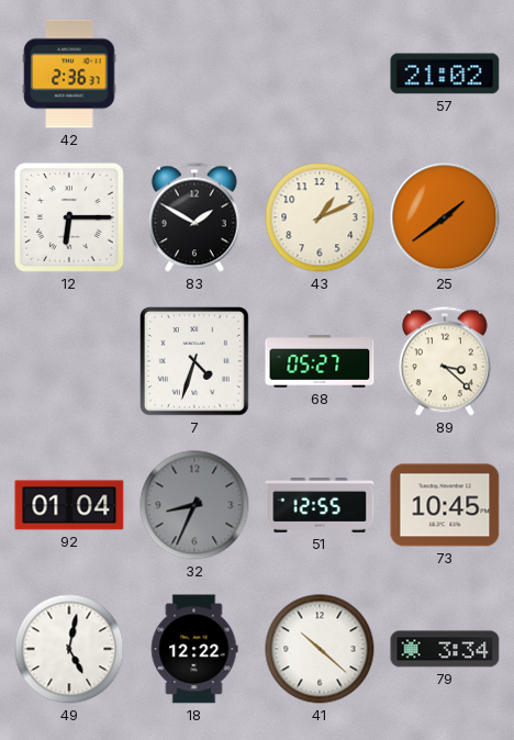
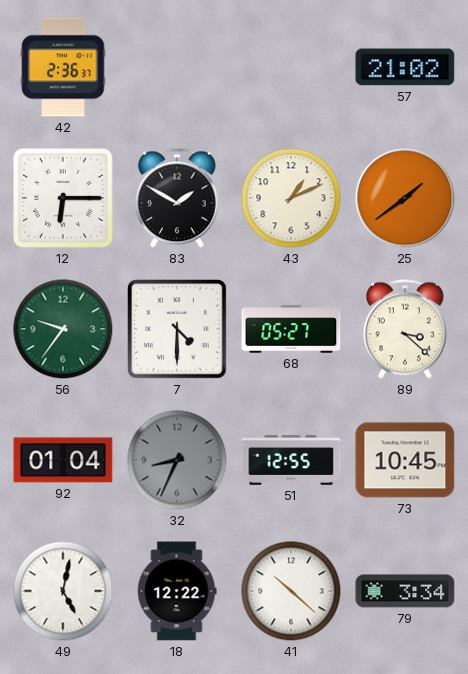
56: none -> 9:36 (63, 329)
7: 4:33 -> 4:30 (178, 330)
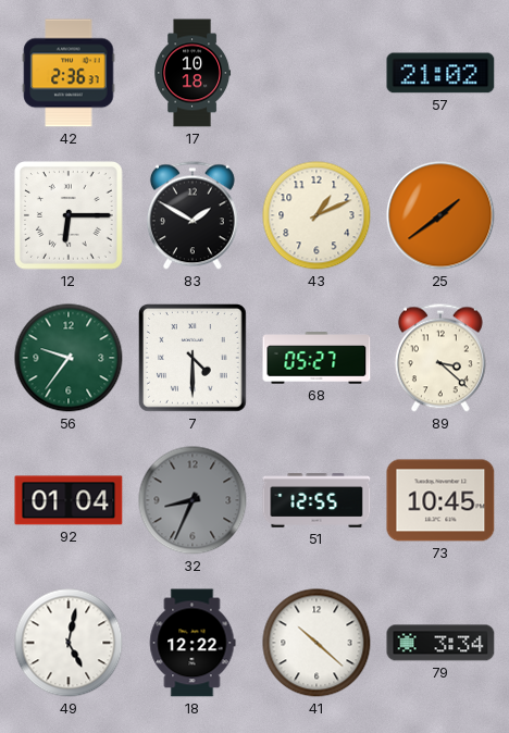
17: none -> 10:18 (193, 73)
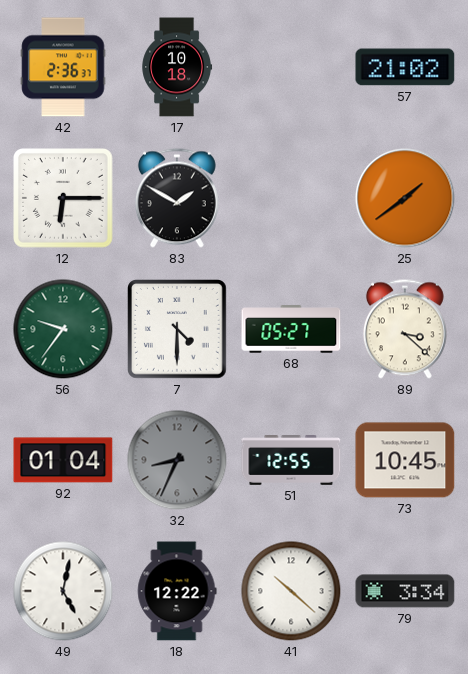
43: 1:11 -> none (316, 215)
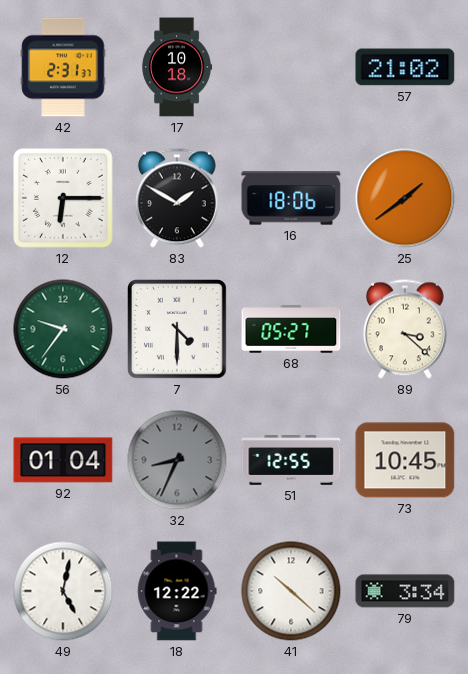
42: 2:36 -> 2:31 (63, 67)
16: none -> 18:06 (291, 198)
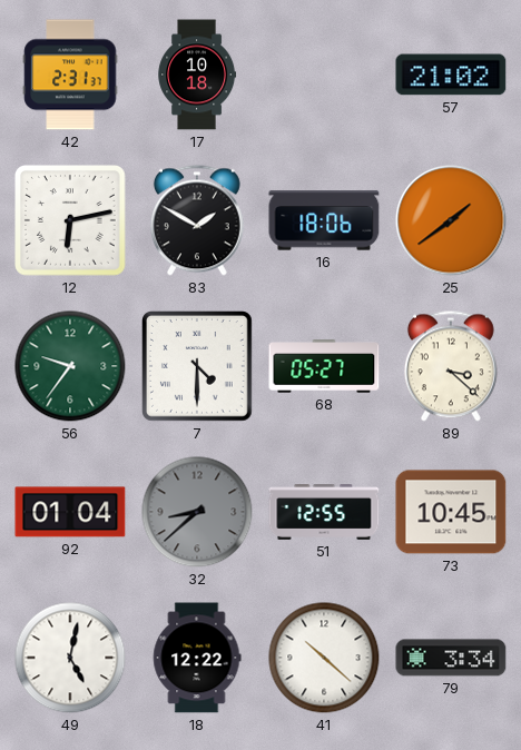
12: 6:15 -> 6:13 (71, 221)
32: 8:34 -> 8:38 (197, 512)
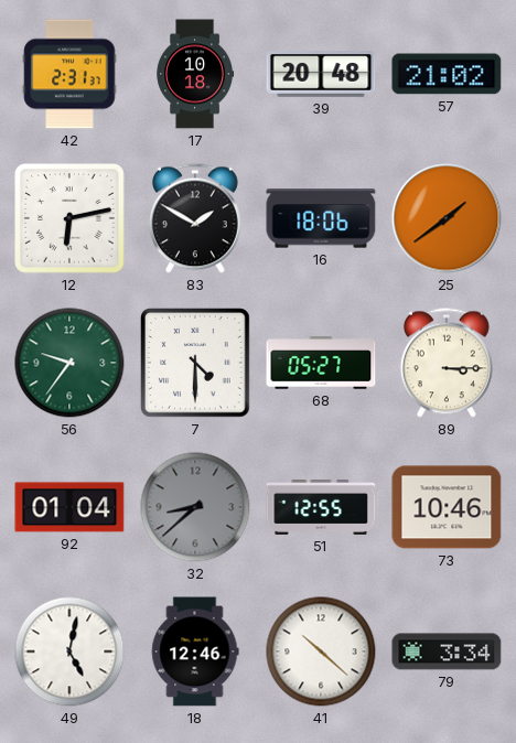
39: none -> 20:48 (321, 74)
89: 3:22 -> 3:15 (447, 363)
73: 10:45 -> 10:46 (447, 507)
18: 12:22 -> 12:46 (195, 652)
